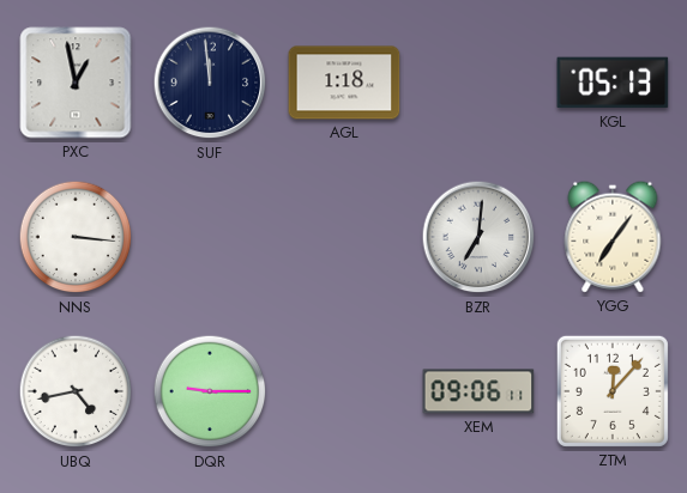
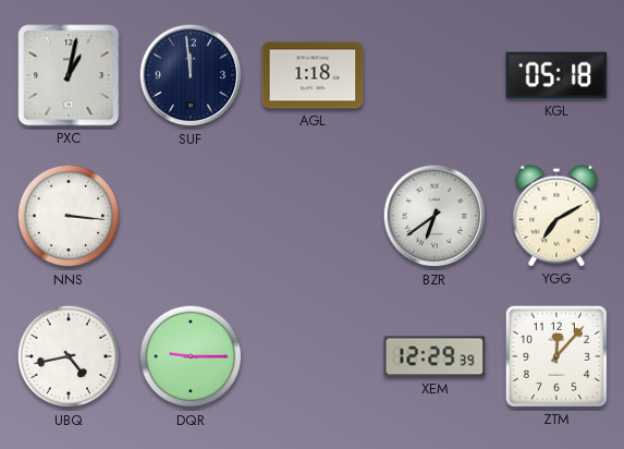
PXC: 12:58 -> 1:02 (69, 75)
KGL: 05:13 -> 05:18 (556, 75)
BZR: 7:01 -> 6:39 (435, 216)
YGG: 7:06 -> 7:10 (556, 216)
XEM: 09:06 -> 12:29 (435, 356)
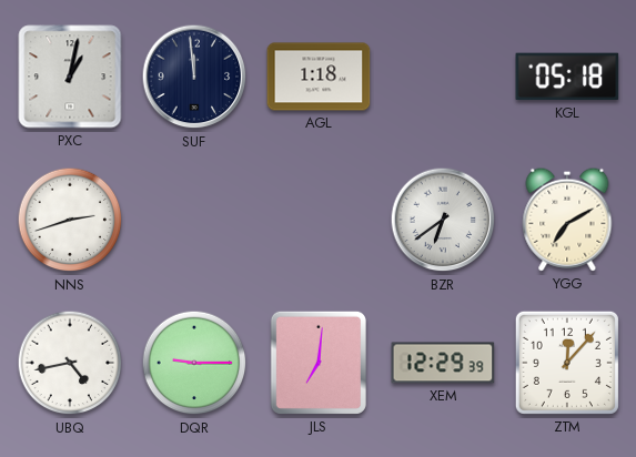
NNS: 3:16 -> 2:42 (70, 220)
JLS: none -> 7:01 (319, 363)
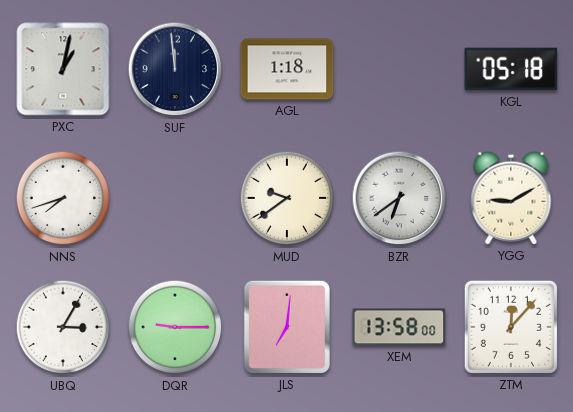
NNS: 2:42 -> 7:42 (63, 198)
MUD: none -> 9:39 (287, 198)
YGG: 7:10 -> 9:10 (511, 198)
UBQ: 4:43 -> 3:05 (63, 327)
XEM: 12:29 -> 13:58 (399, 327)
